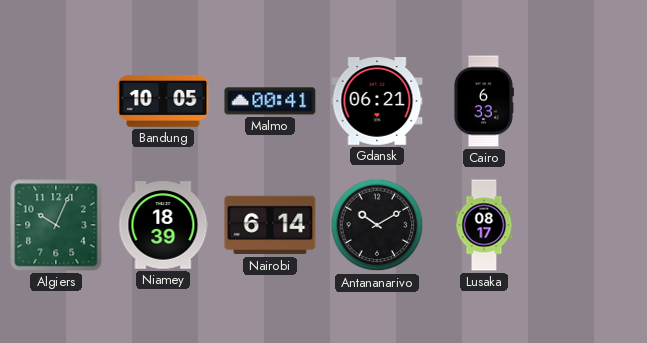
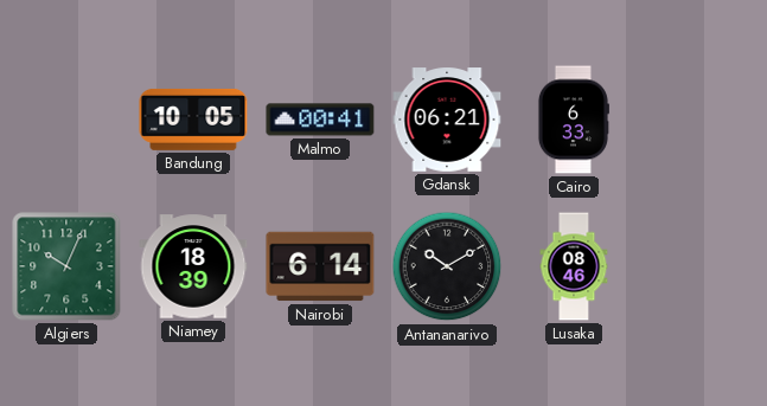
Lusaka: 08:17 -> 08:46 (574, 266)
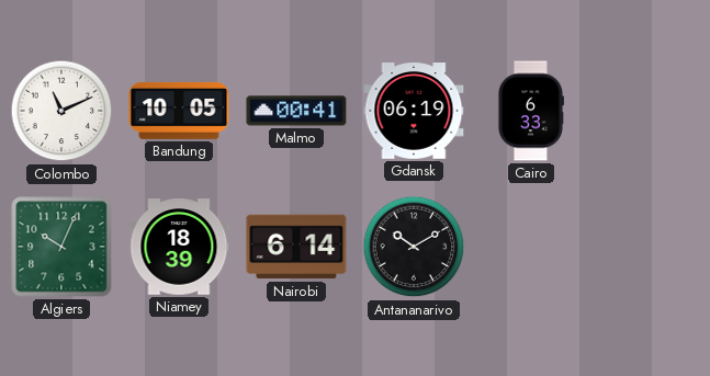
Colombo: none -> 11:11 (61, 111)
Gdansk: 06:21 -> 06:19 (414, 111)
Lusaka: 08:46 -> none (574, 266)
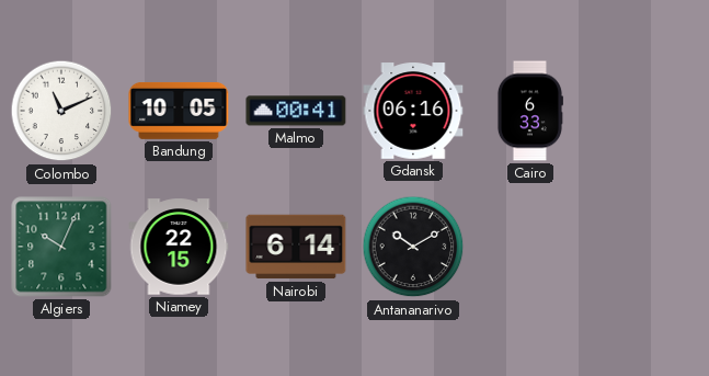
Gdansk: 06:19 -> 06:16 (413, 111)
Niamey: 18:39 -> 22:15 (179, 247)
